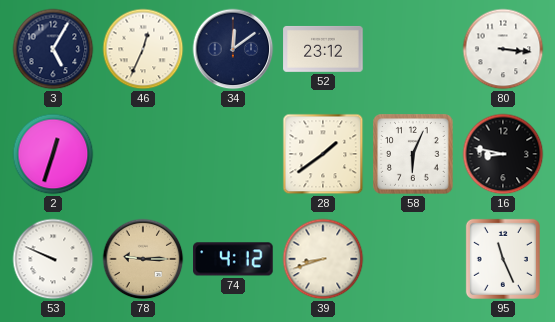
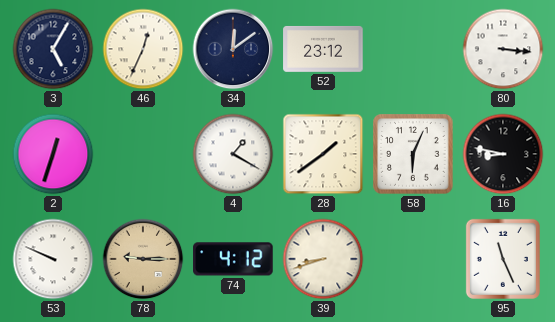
4: none -> 1:20 (233, 154)
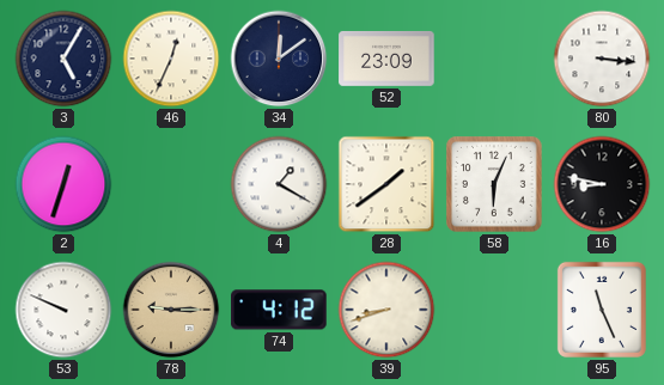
52: 23:12 -> 23:09 (386, 59)
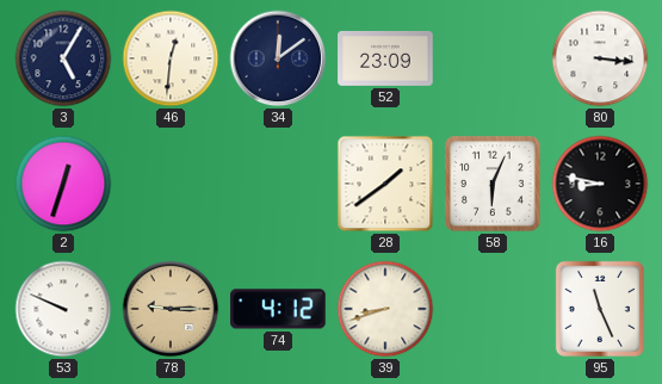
46: 12:34 -> 12:31 (171, 58)
4: 1:20 -> none (279, 184)
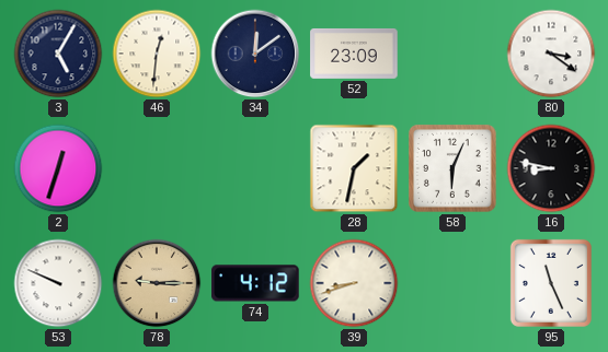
80: 3:16 -> 3:21 (551, 54)
28: 1:39 -> 1:32 (354, 168)
